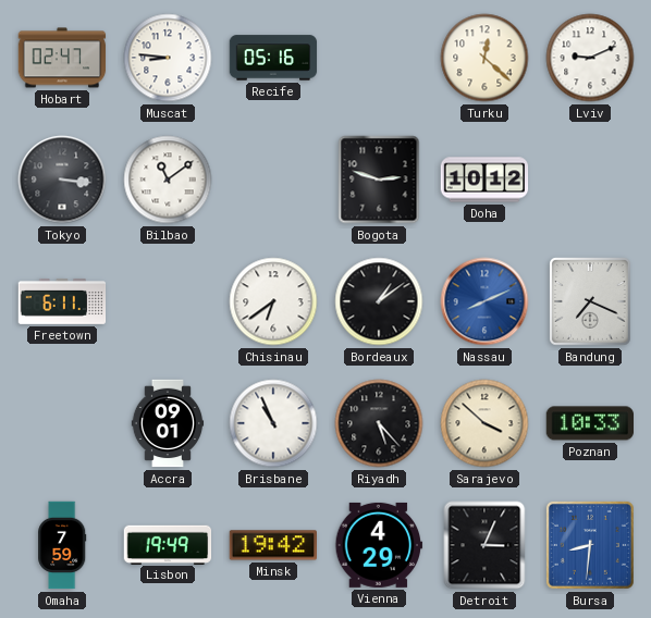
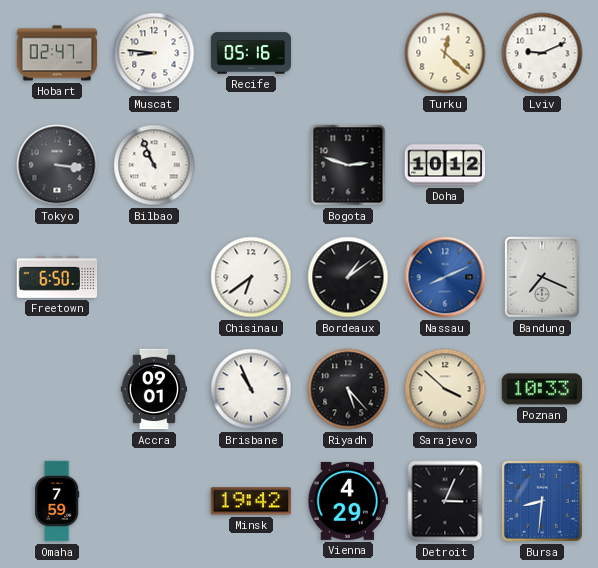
Bilbao: 11:09 -> 10:56 (154, 165)
Freetown: 6:11 -> 6:50 (57, 277)
Lisbon: 19:49 -> none (168, 544)
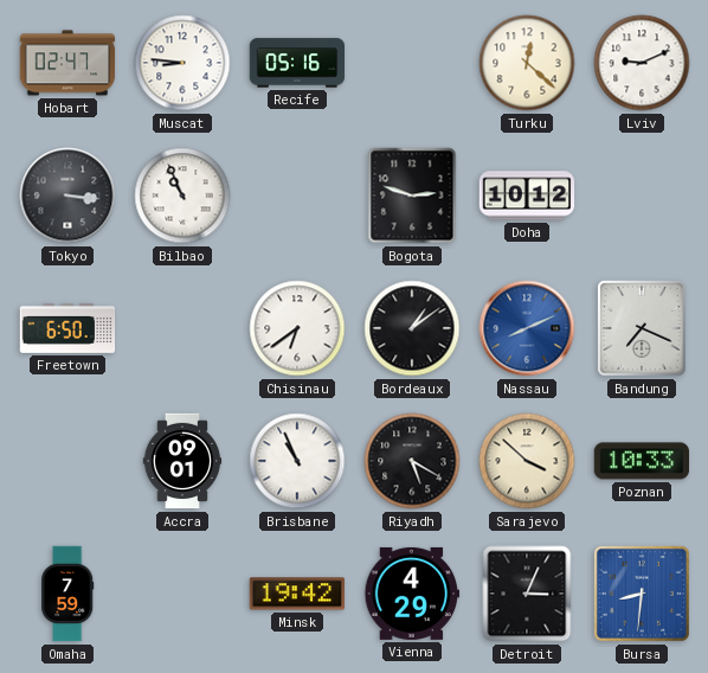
Riyadh: 5:23 -> 5:20 (412, 461)
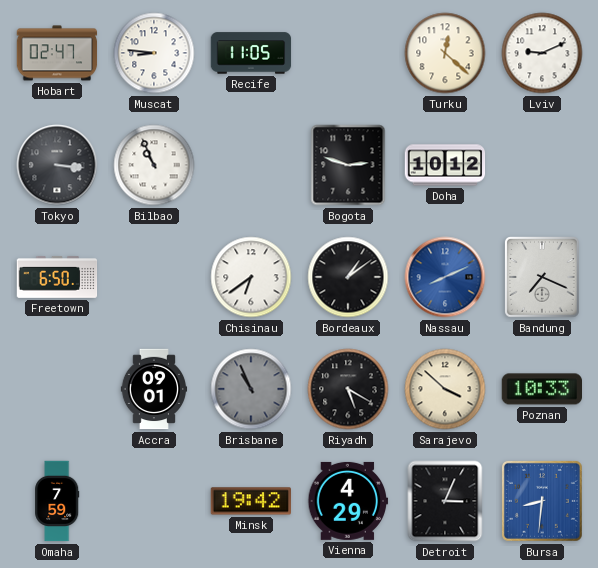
Recife: 05:16 -> 11:05 (251, 53)
Brisbane dial: white -> grey (251, 389)
